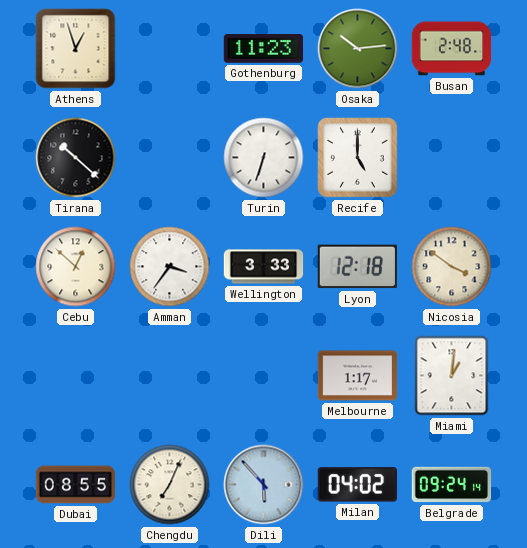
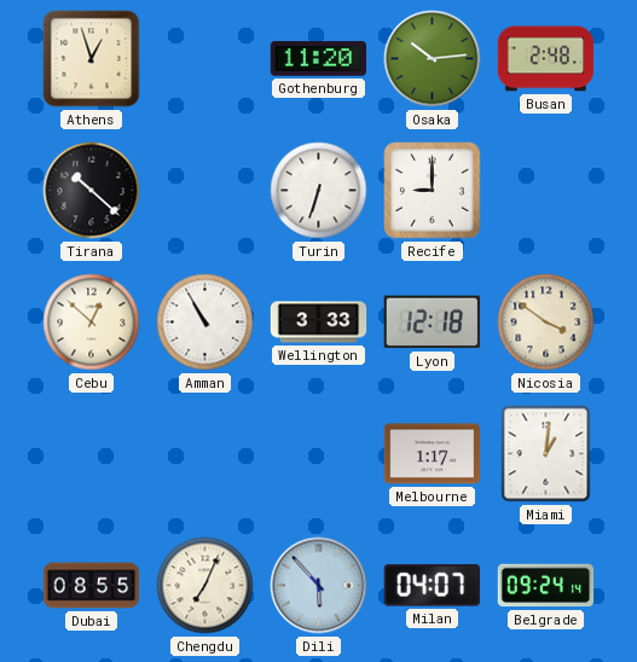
Gothenburg: 11:23 -> 11:20 (319, 59)
Recife: 5:00 -> 9:00 (433, 191)
Amman: 3:36 -> 10:55 (205, 323)
Milan: 04:02 -> 04:07 (432, 586)
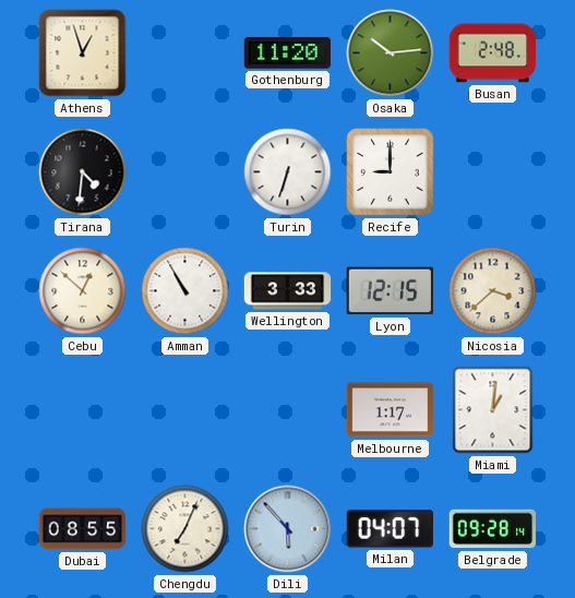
Tirana: 10:22 -> 4:31 (83, 172)
Lyon: 12:18 -> 12:15 (390, 291)
Nicosia: 3:51 -> 3:38 (493, 291)
Belgrade: 09:24 -> 09:28 (493, 529)
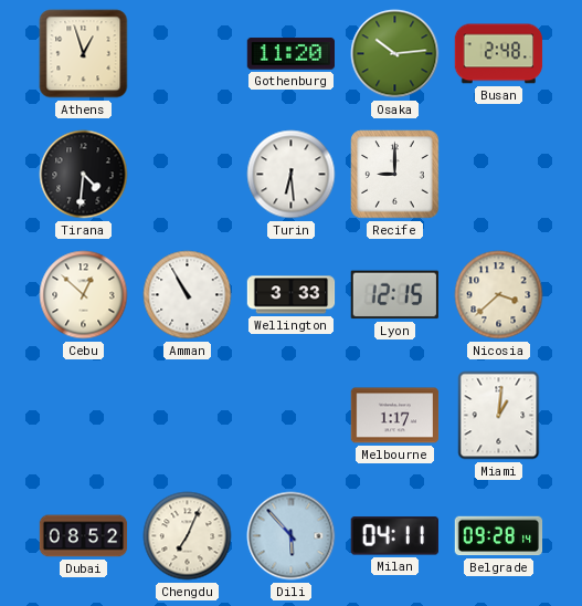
Turin: 6:33 -> 6:29 (292, 175)
Dubai: 08:55 -> 08:52 (84, 536)
Milan: 04:07 -> 04:11 (394, 536)
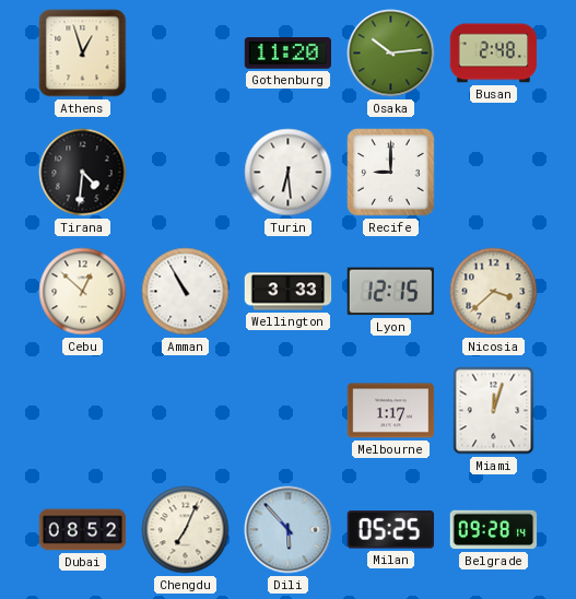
Miami: 1:01 -> 12:03 (494, 411)
Milan: 04:11 -> 05:25 (390, 530)
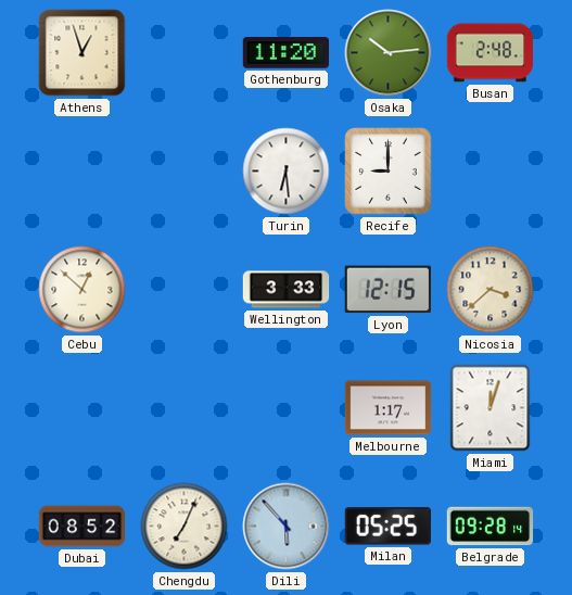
Tirana: 4:31 -> none (83, 173)
Amman: 10:55 -> none (186, 292)
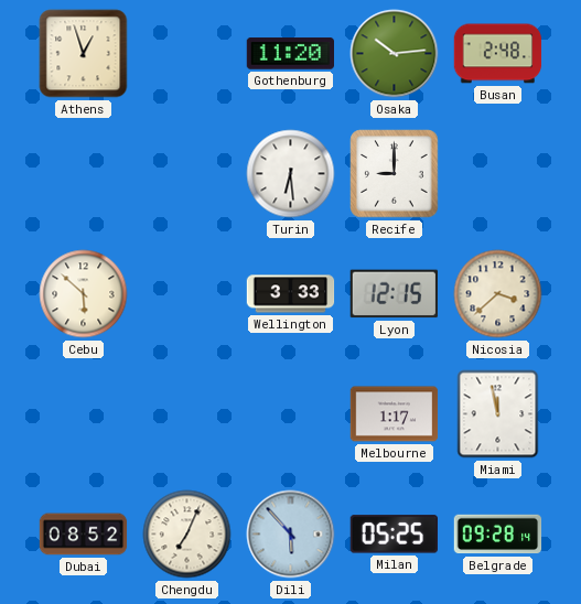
Cebu: 12:52 -> 5:52 (84, 294)
Miami: 12:03 -> 11:58 (498, 414)
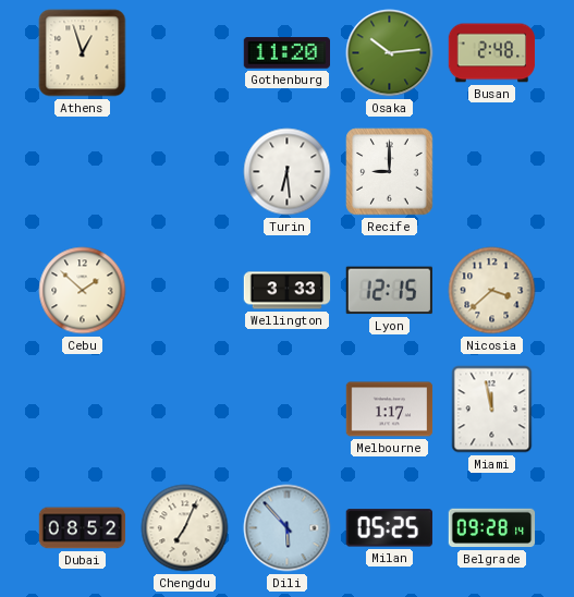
Cebu: 5:52 -> 1:52 (83, 291)
